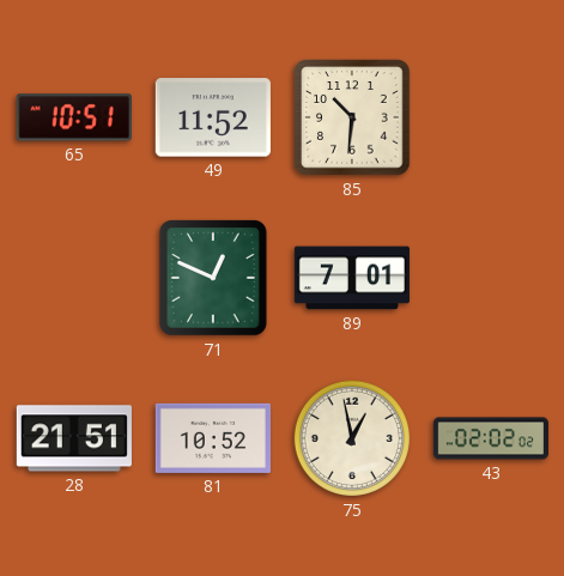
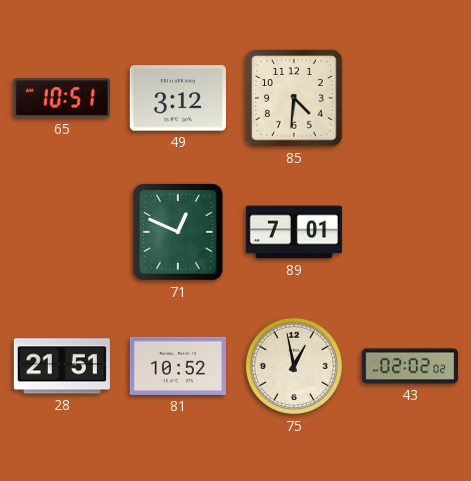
49: 11:52 -> 3:12 (178, 98)
85: 10:31 -> 4:31 (294, 98)
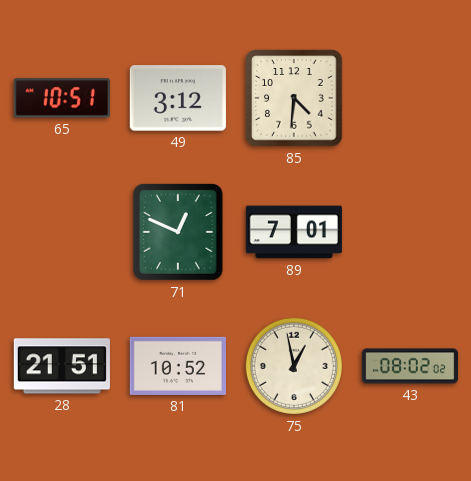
43: 02:02 -> 08:02 (409, 366)
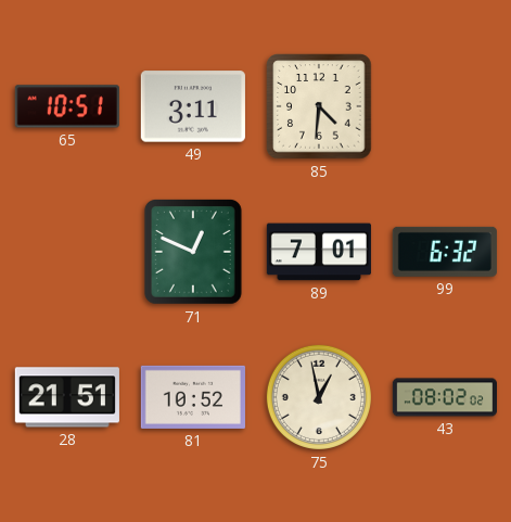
49: 3:12 -> 3:11 (193, 106)
99: none -> 6:32 (445, 252)
